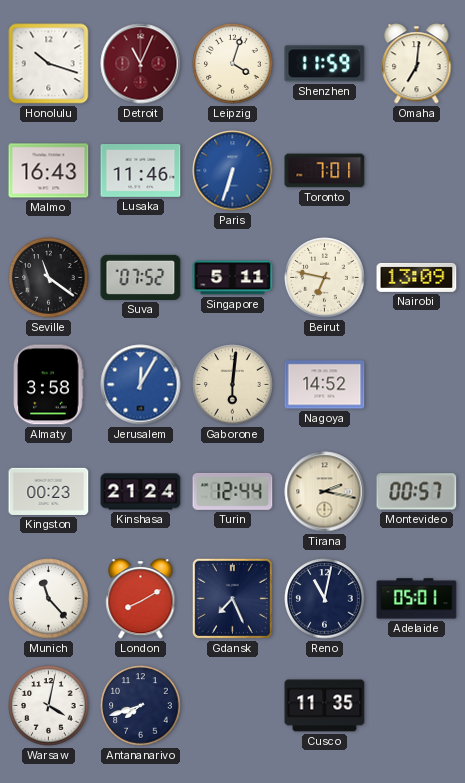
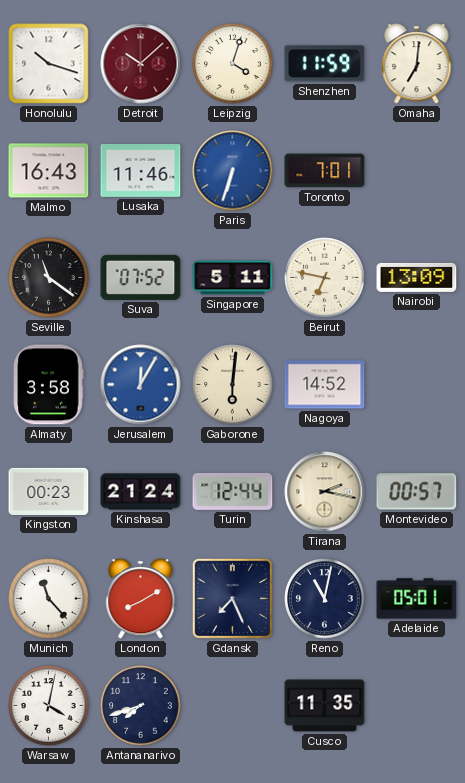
Detroit: 11:04 -> 10:08 (141, 64)
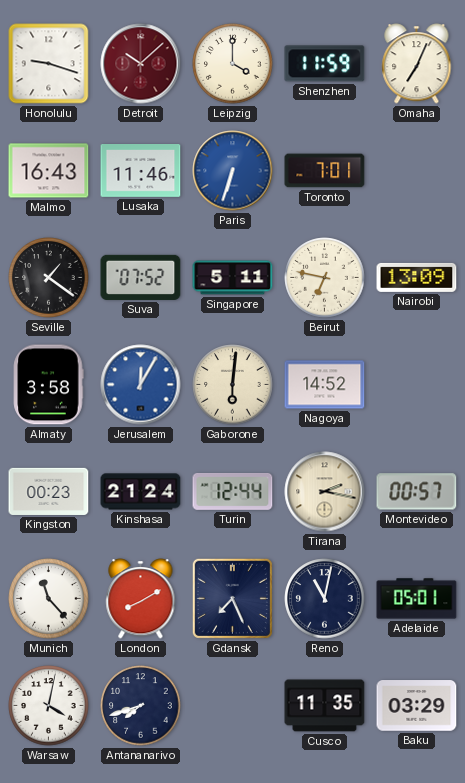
Honolulu: 10:18 -> 9:18 (49, 64)
Leipzig: 4:03 -> 4:00 (233, 64)
Omaha: 7:01 -> 7:04 (417, 64)
Seville: 11:21 -> 1:21 (49, 278)
Baku: none -> 03:29 (417, 706)
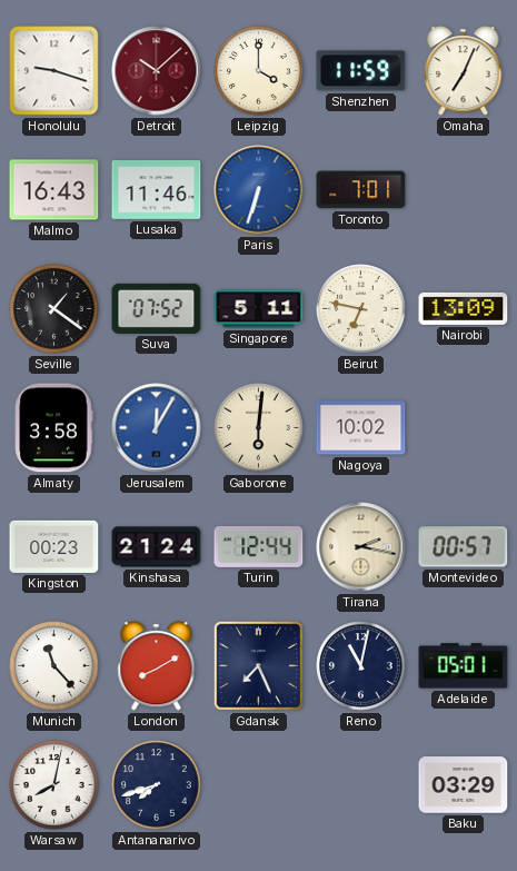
Nagoya: 14:52 -> 10:02 (361, 428)
Warsaw: 4:02 -> 8:02 (54, 785)
Cusco: 11:35 -> none (325, 706)
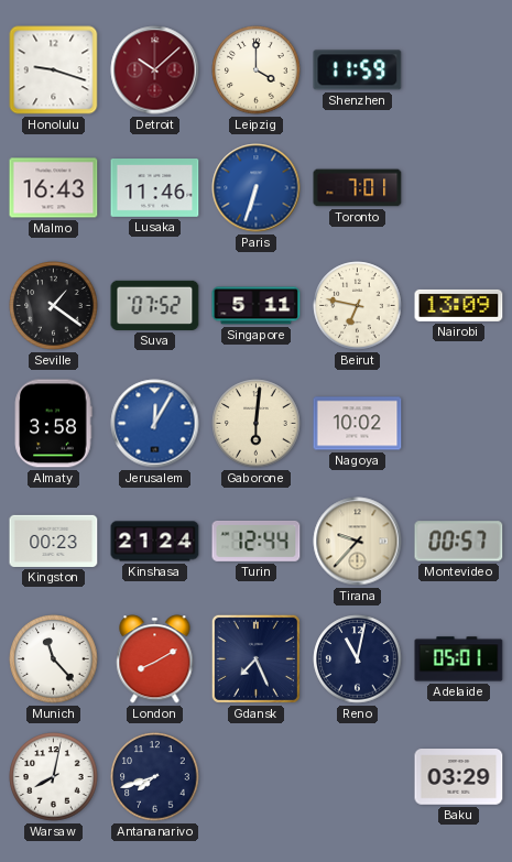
Omaha: 7:04 -> none (464, 71)
Tirana: 2:17 -> 9:37 (358, 542)
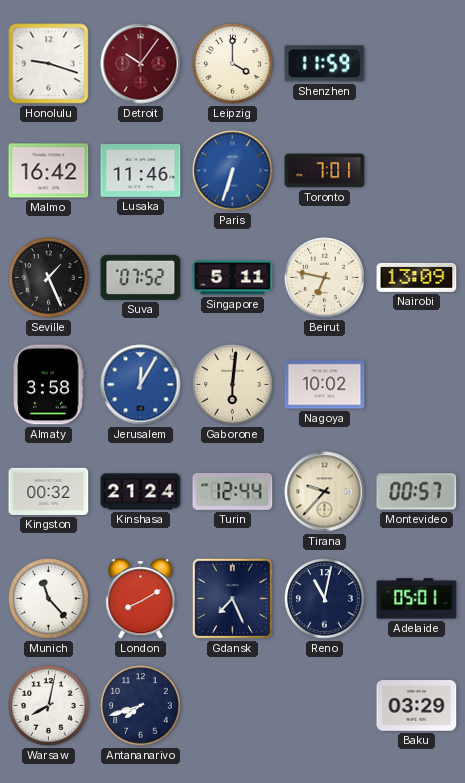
Detroit: 10:08 -> 10:06 (141, 64)
Malmo: 16:43 -> 16:42 (49, 171)
Seville: 1:21 -> 1:26 (49, 278)
Kingston: 00:23 -> 00:32 (49, 491)
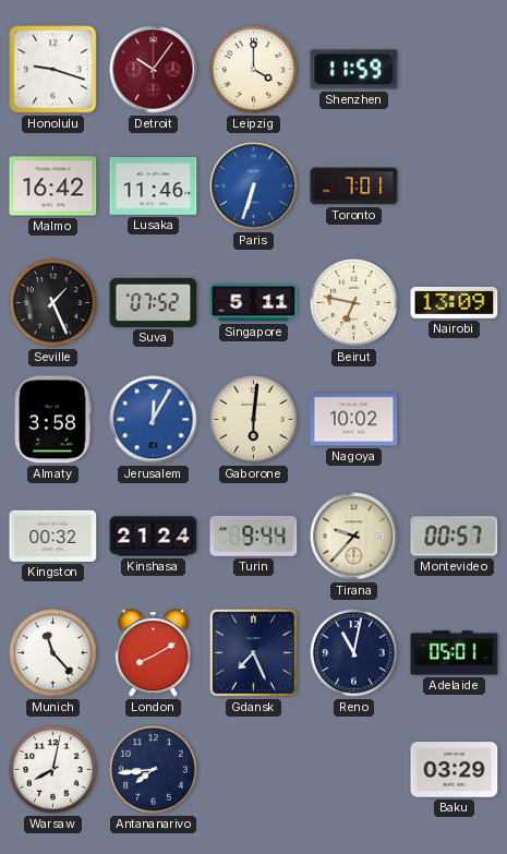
Turin: 12:44 -> 9:44 (254, 536)
Antananarivo: 7:42 -> 7:44 (154, 770)
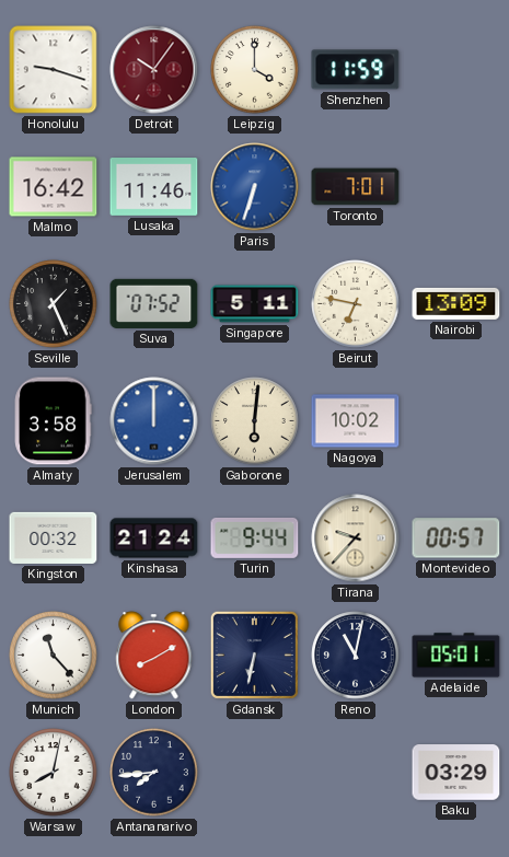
Jerusalem: 12:05 -> 12:00 (154, 421)
Gdansk: 7:26 -> 6:32 (254, 655)
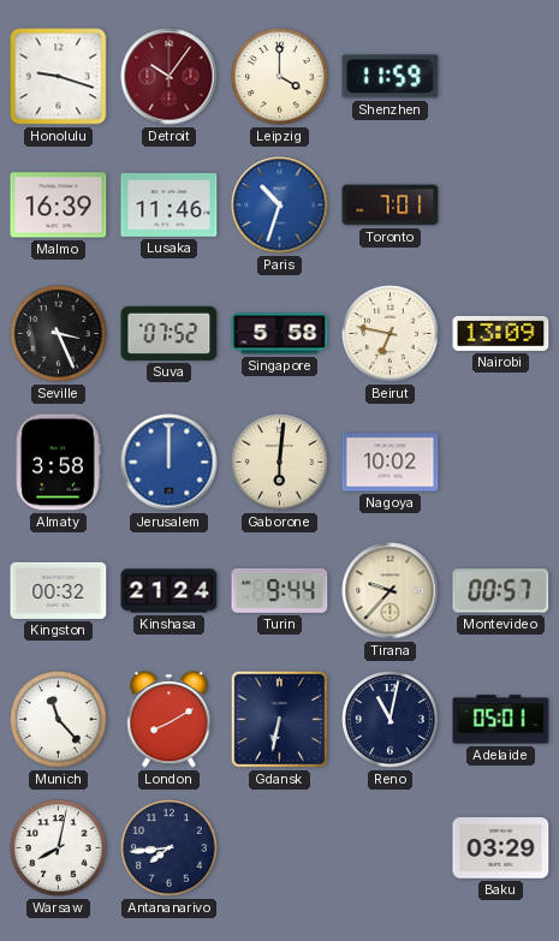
Malmo: 16:42 -> 16:39 (59, 206)
Paris: 6:33 -> 10:33 (280, 206)
Seville: 1:26 -> 3:26 (59, 334)
Singapore: 5:11 -> 5:58 (280, 334)
